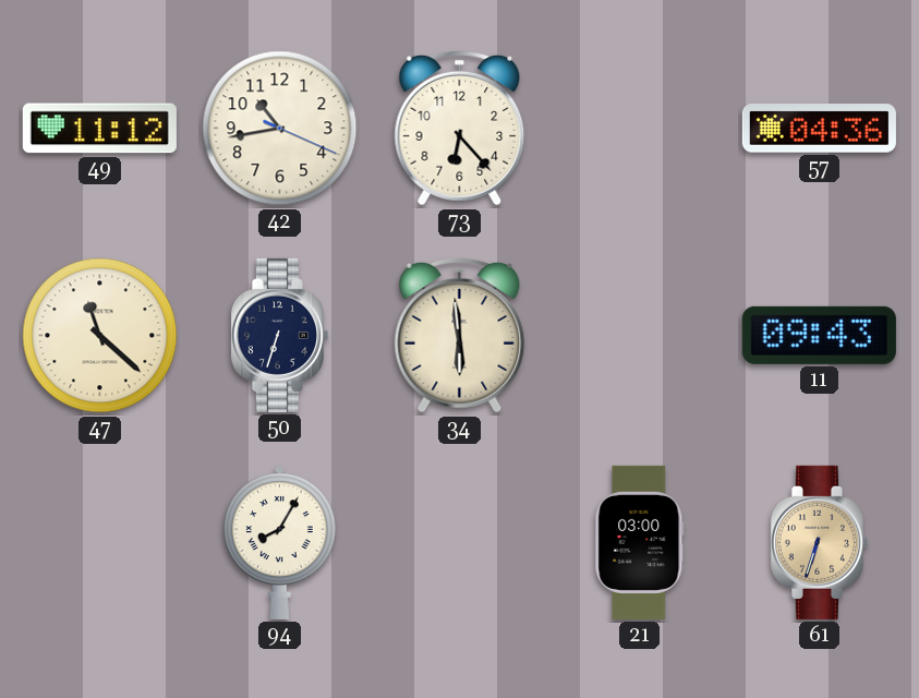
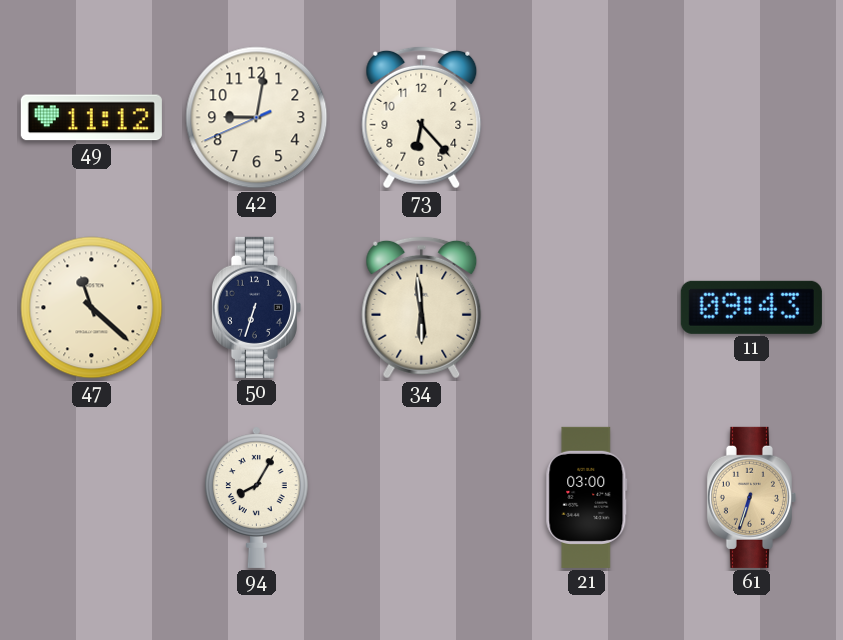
42: 10:43 -> 9:01 (257, 118)
57: 04:36 -> none (819, 129)
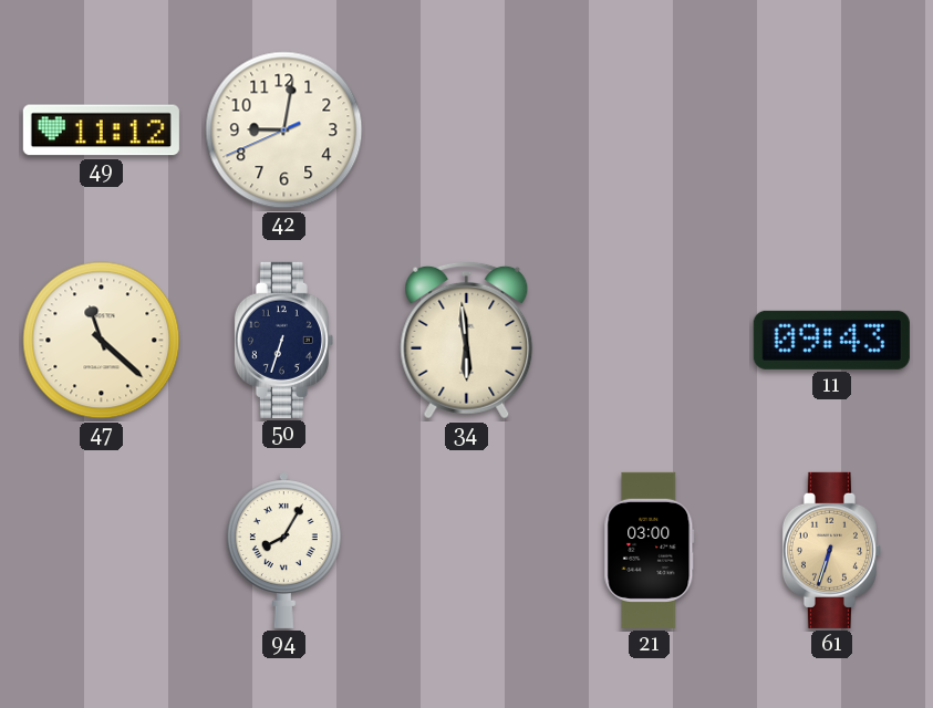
73: 6:23 -> none (422, 117)
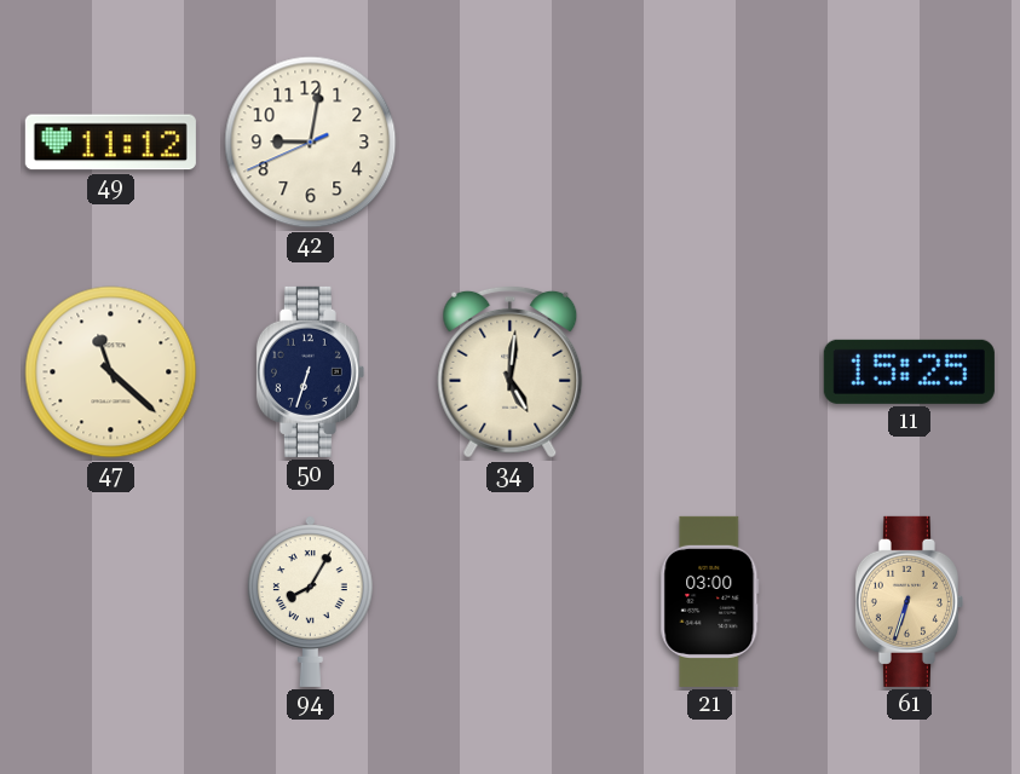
34: 5:59 -> 5:01 (511, 371)
11: 09:43 -> 15:25 (909, 371)
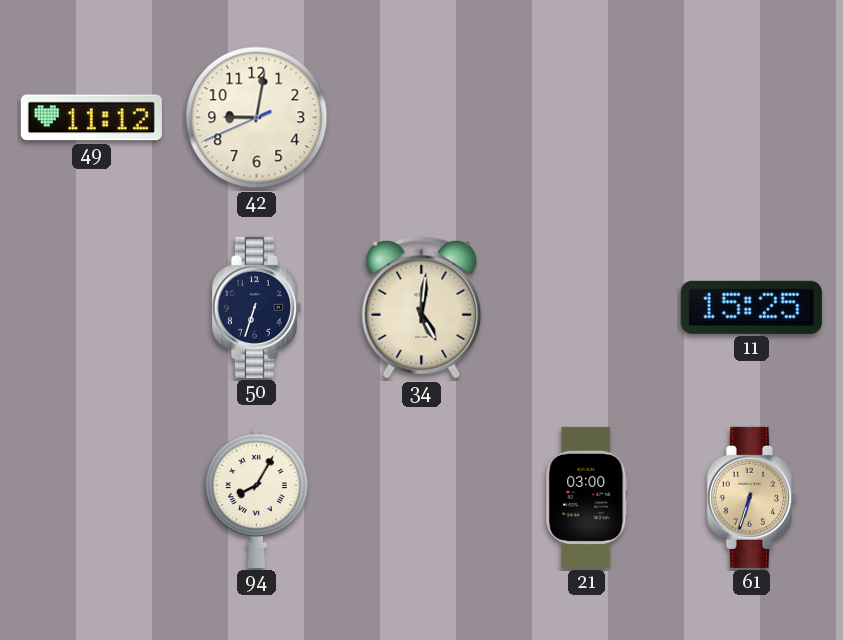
47: 11:22 -> none (111, 372)
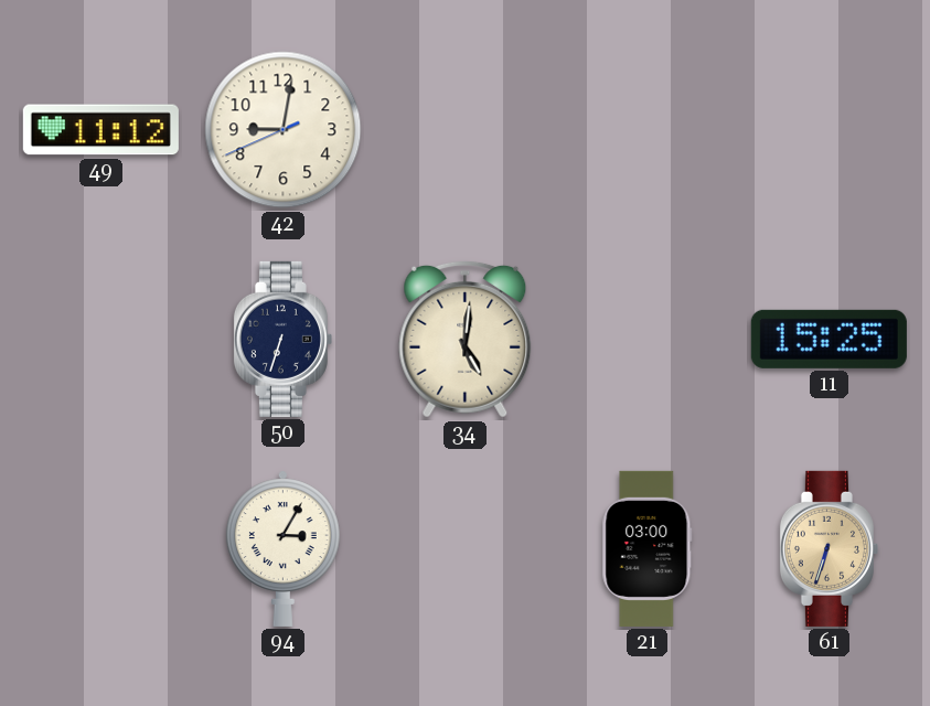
94: 8:05 -> 3:05 (282, 548)
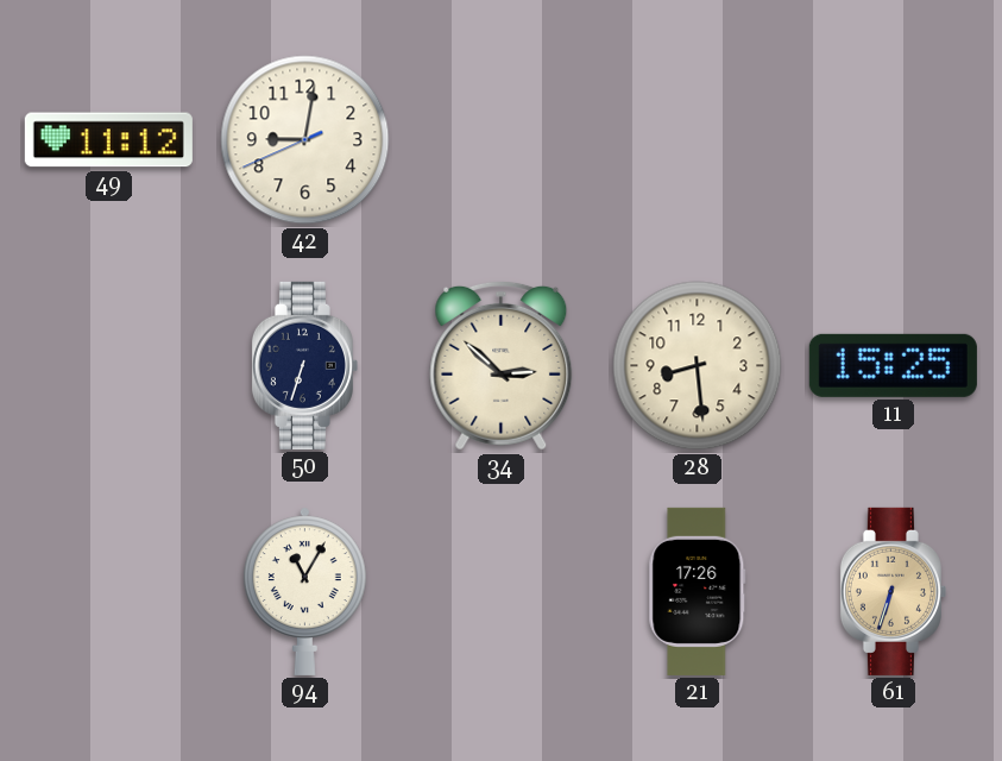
34: 5:01 -> 2:52 (502, 365)
28: none -> 8:29 (698, 366)
94: 3:05 -> 11:05 (304, 591)
21: 03:00 -> 17:26 (698, 591)
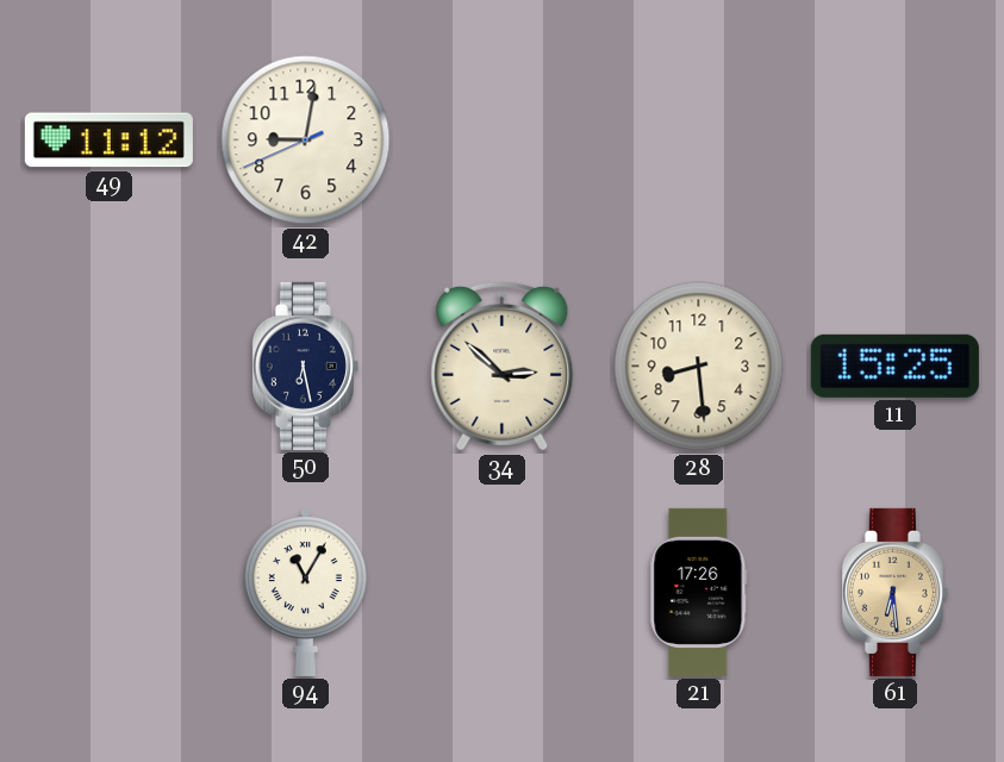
50: 6:33 -> 6:28 (305, 366)
61: 6:33 -> 6:29 (894, 592)
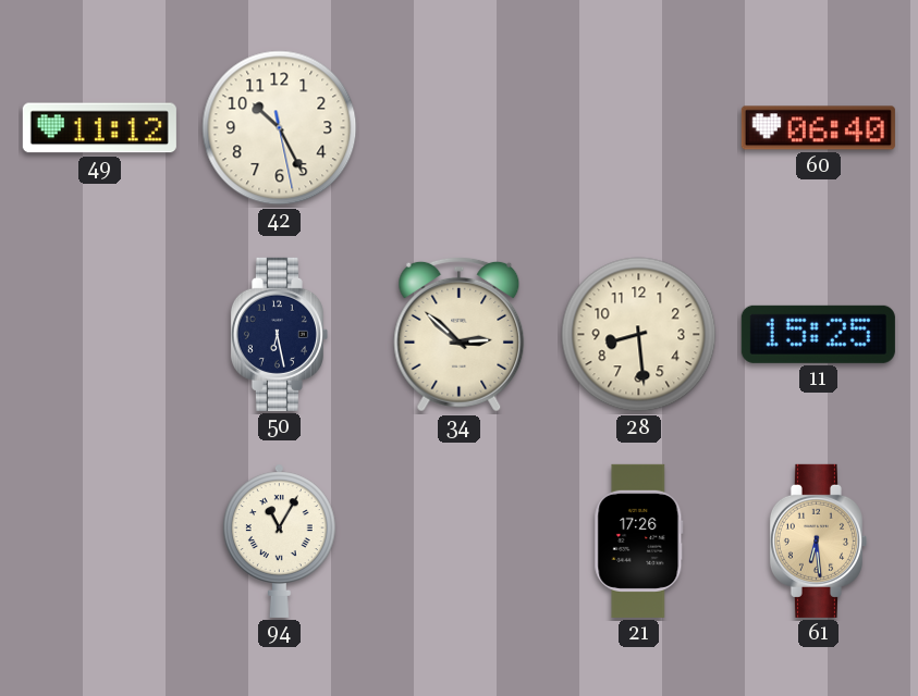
42: 9:01 -> 10:25 (280, 128)
60: none -> 06:40 (818, 128)
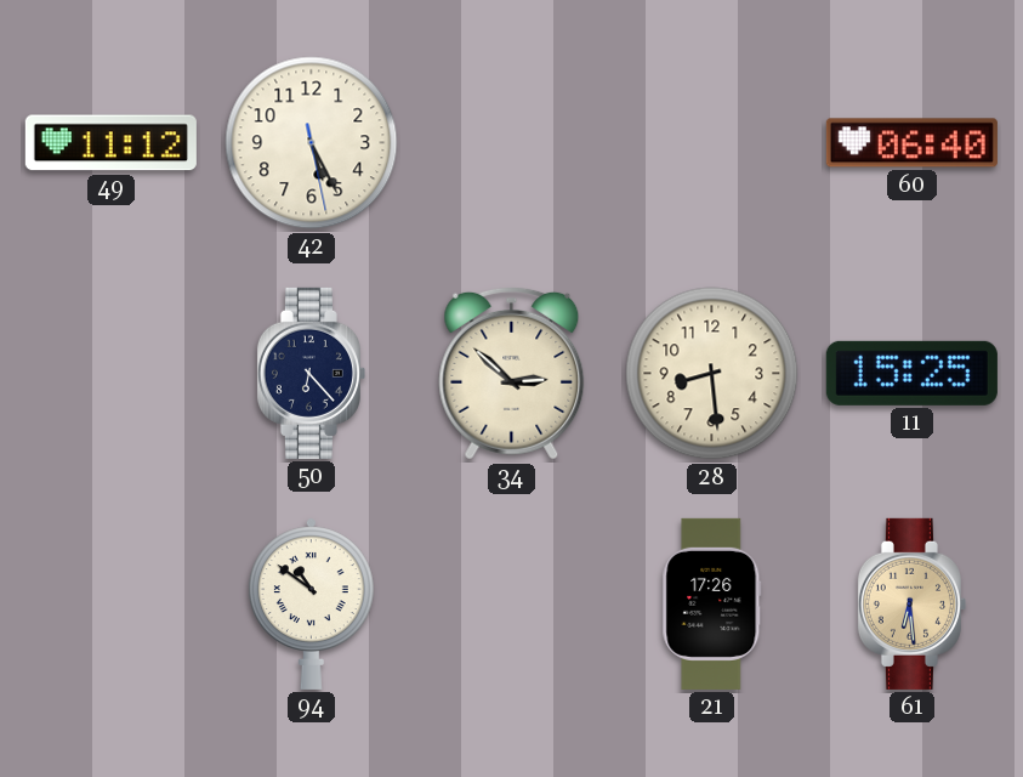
42: 10:25 -> 5:25 (312, 143)
50: 6:28 -> 6:23 (311, 373)
94: 11:05 -> 10:51 (311, 603)
